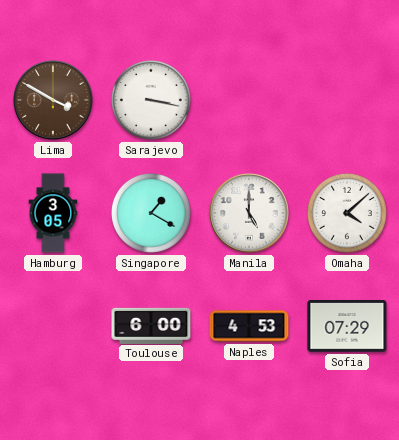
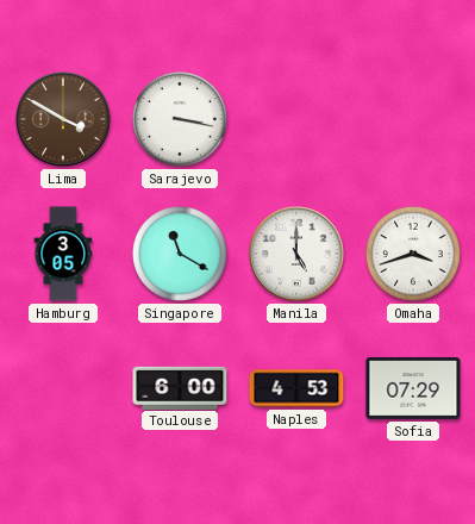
Singapore: 1:20 -> 11:20 (180, 254)
Omaha: 4:08 -> 3:42 (413, 254)
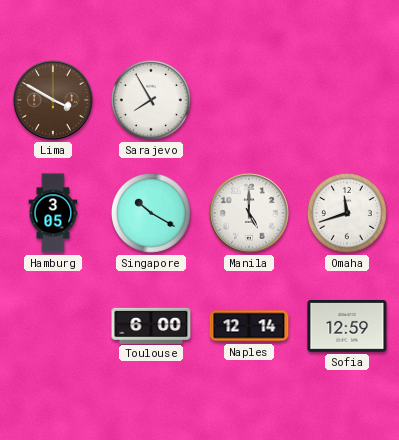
Sarajevo: 3:17 -> 7:55 (151, 100)
Singapore: 11:20 -> 10:20 (151, 213)
Omaha: 3:42 -> 11:42 (347, 213)
Naples: 4:53 -> 12:14 (249, 326)
Sofia: 07:29 -> 12:59 (347, 326)
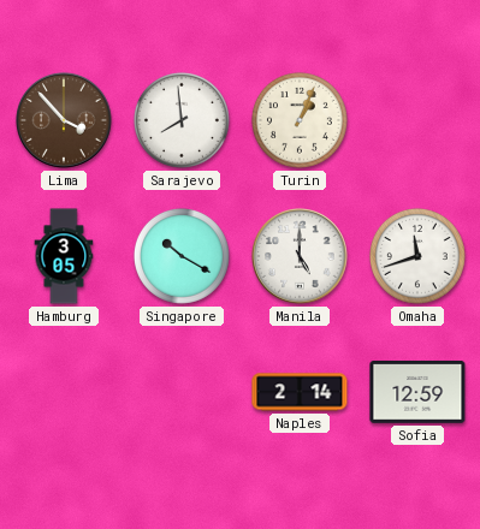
Lima: 3:50 -> 3:53 (64, 120)
Sarajevo: 7:55 -> 7:59 (182, 120)
Turin: none -> 1:04 (300, 120)
Toulouse: 6:00 -> none (151, 325)
Naples: 12:14 -> 2:14 (300, 392)
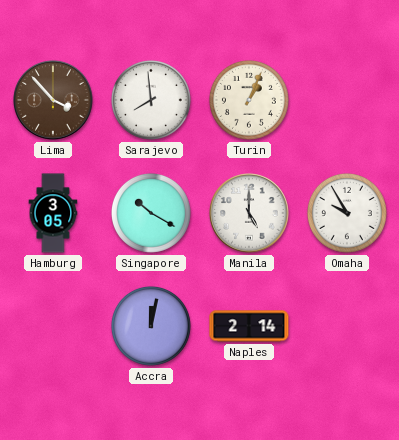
Omaha: 11:42 -> 9:55 (347, 213)
Accra: none -> 12:02 (151, 326)
Sofia: 12:59 -> none (417, 392)
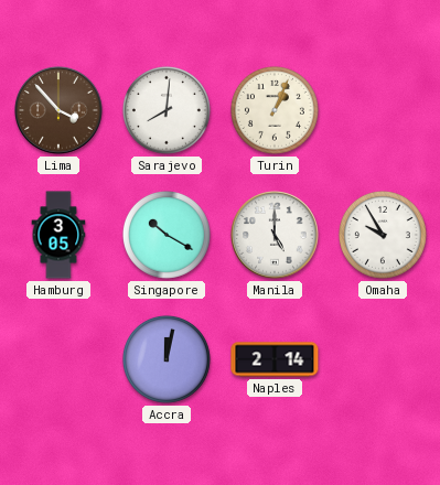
Sarajevo: 7:59 -> 8:01 (167, 110)
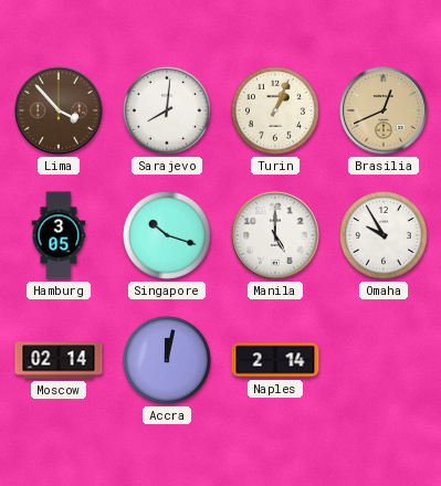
Brasilia: none -> 12:41 (384, 110)
Singapore: 10:20 -> 10:18 (167, 235)
Moscow: none -> 02:14 (59, 360)
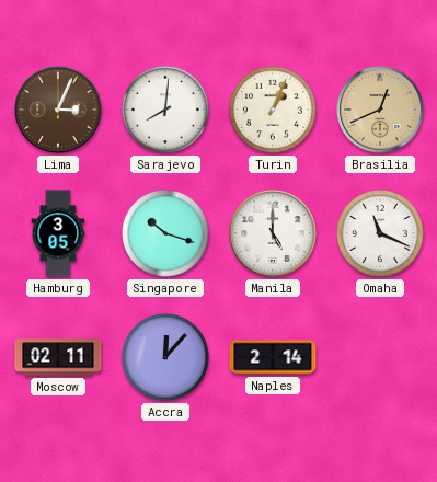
Lima: 3:53 -> 3:04 (58, 110)
Omaha: 9:55 -> 11:19 (380, 233)
Moscow: 02:14 -> 02:11 (58, 357)
Accra: 12:02 -> 12:07 (165, 357)
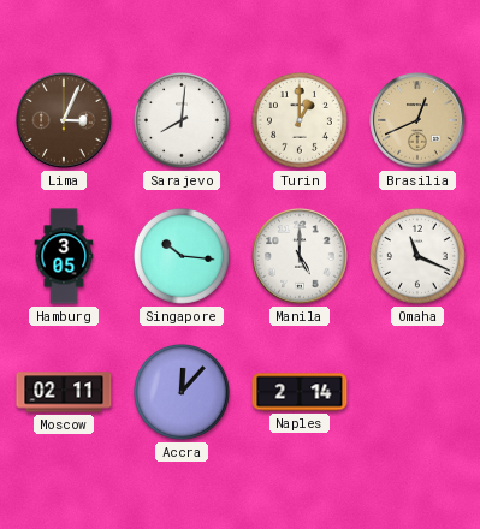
Turin: 1:04 -> 1:00 (300, 120)
Singapore: 10:18 -> 10:16 (182, 256)
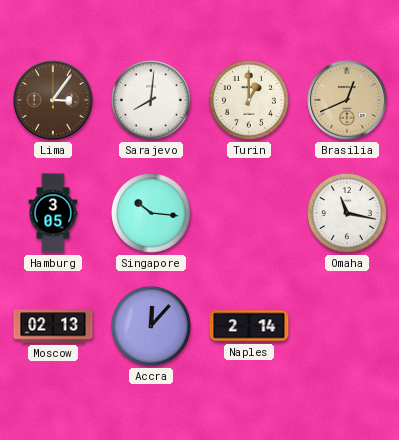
Lima: 3:04 -> 3:06 (53, 100)
Manila: 5:00 -> none (300, 256)
Omaha: 11:19 -> 11:17 (347, 213)
Moscow: 02:11 -> 02:13 (53, 326)
